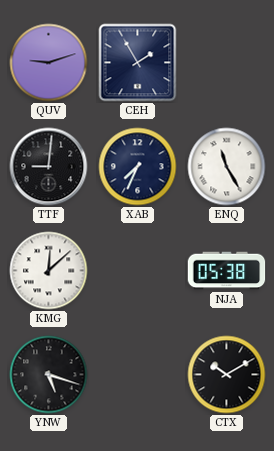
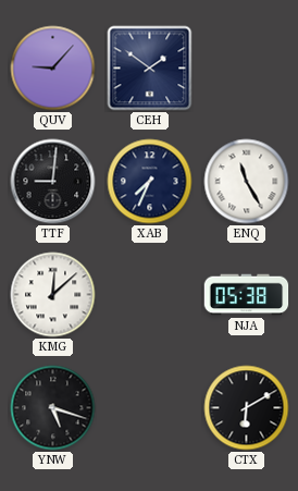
QUV: 9:12 -> 9:07 (53, 69)
CEH: 1:55 -> 1:51 (150, 69)
CTX: 10:10 -> 6:10 (247, 408)
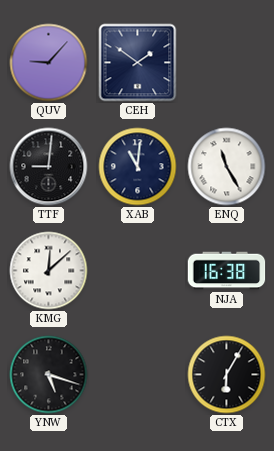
XAB: 7:34 -> 11:01 (138, 167)
NJA: 05:38 -> 16:38 (227, 271)
CTX: 6:10 -> 6:05 (227, 375)
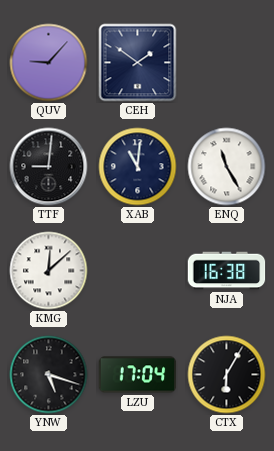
LZU: none -> 17:04 (138, 375)
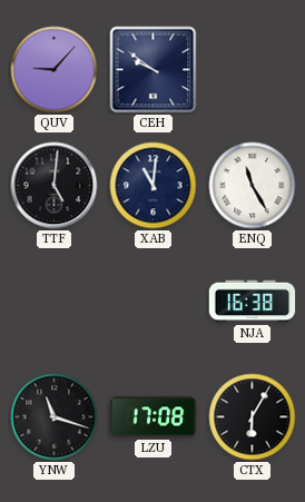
CEH: 1:51 -> 9:51 (154, 70)
TTF: 9:01 -> 5:01 (55, 186)
KMG: 12:08 -> none (49, 271)
YNW: 5:18 -> 11:18 (55, 417)
LZU: 17:04 -> 17:08 (154, 417)
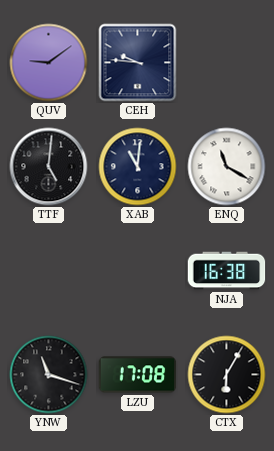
QUV: 9:07 -> 9:09 (49, 63)
CEH: 9:51 -> 9:46 (138, 63)
ENQ: 11:25 -> 11:20 (227, 167)
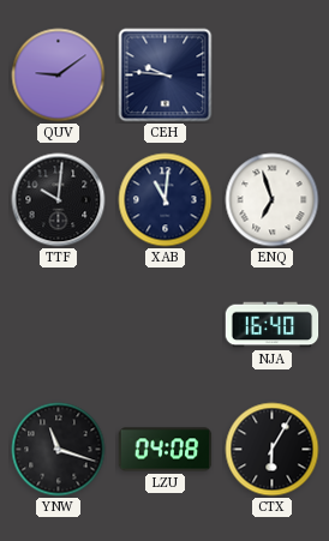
TTF: 5:01 -> 10:01 (59, 200)
ENQ: 11:20 -> 6:57 (273, 200)
NJA: 16:38 -> 16:40 (273, 325)
LZU: 17:08 -> 04:08 (166, 450)
